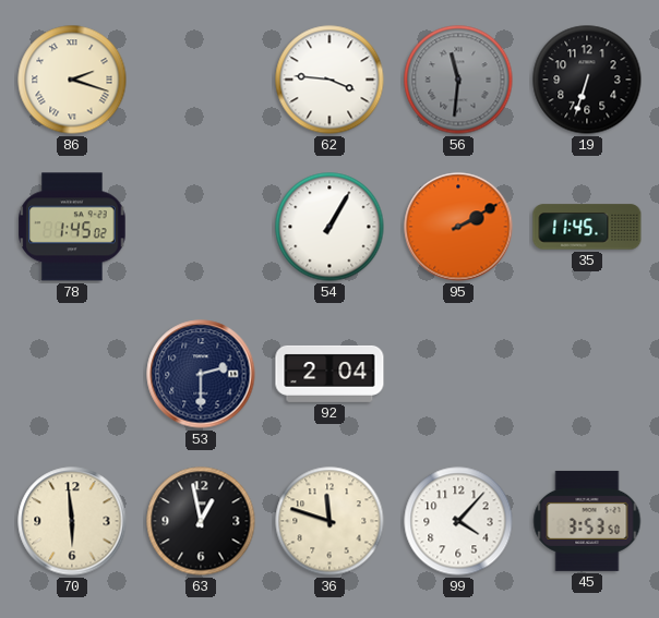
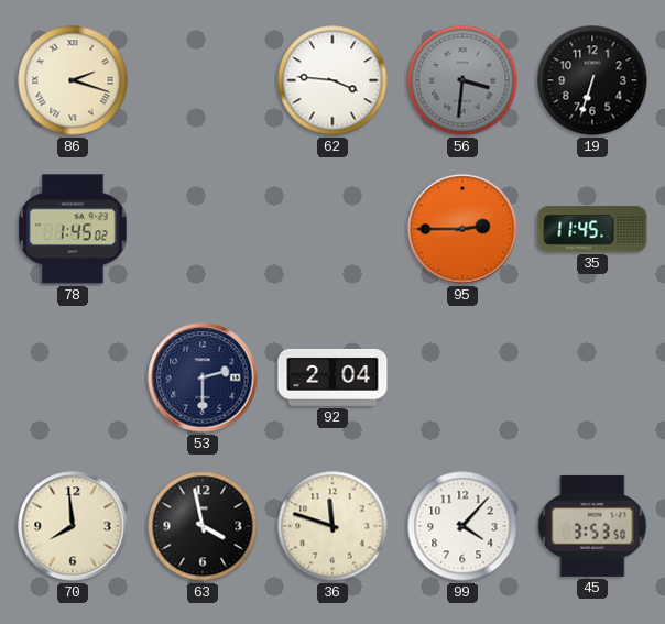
56: 11:31 -> 3:31 (462, 80)
54: 1:05 -> none (329, 227)
95: 2:10 -> 2:45 (462, 229)
70: 5:59 -> 7:59 (73, 526)
63: 12:58 -> 3:58 (203, 526)
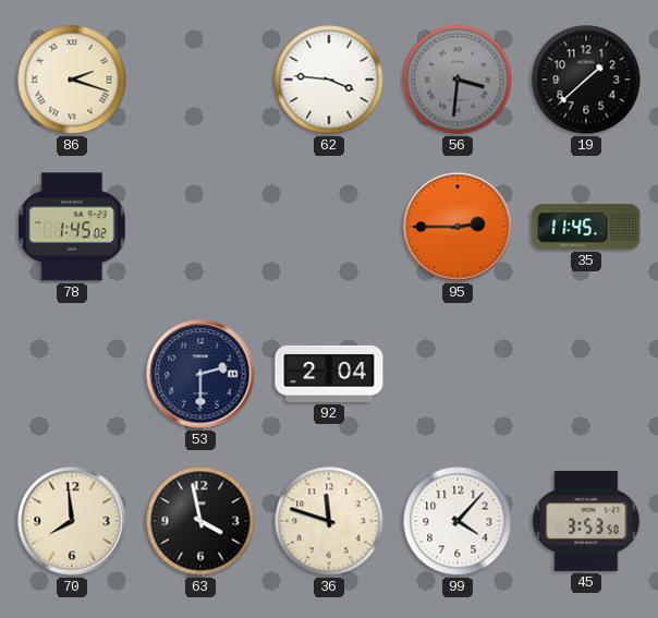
19: 6:33 -> 1:38 (586, 80)
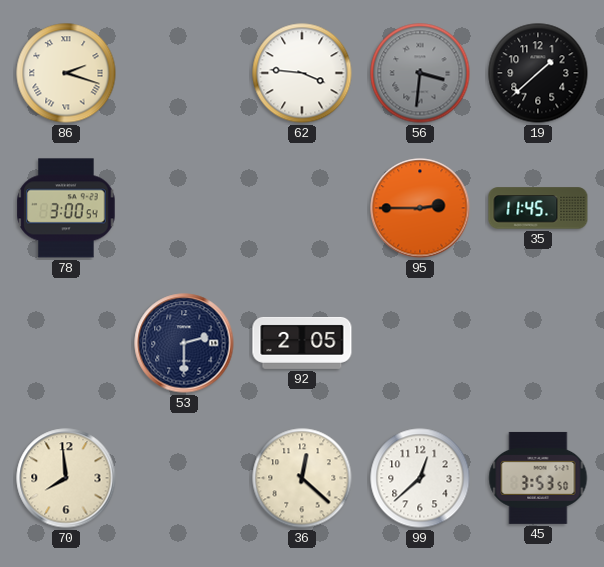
78: 1:45 -> 3:00 (66, 208)
92: 2:04 -> 2:05 (302, 343)
63: 3:58 -> none (200, 521)
36: 11:48 -> 12:22 (302, 478)
99: 4:07 -> 12:38 (420, 478)
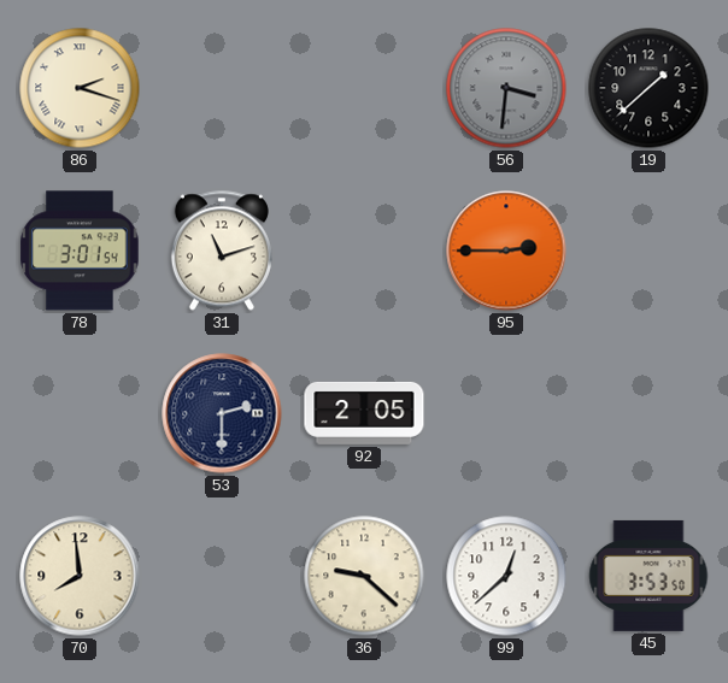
62: 3:46 -> none (302, 73)
78: 3:00 -> 3:01 (80, 251)
31: none -> 11:12 (222, 251)
35: 11:45 -> none (538, 208)
36: 12:22 -> 9:22 (364, 576)
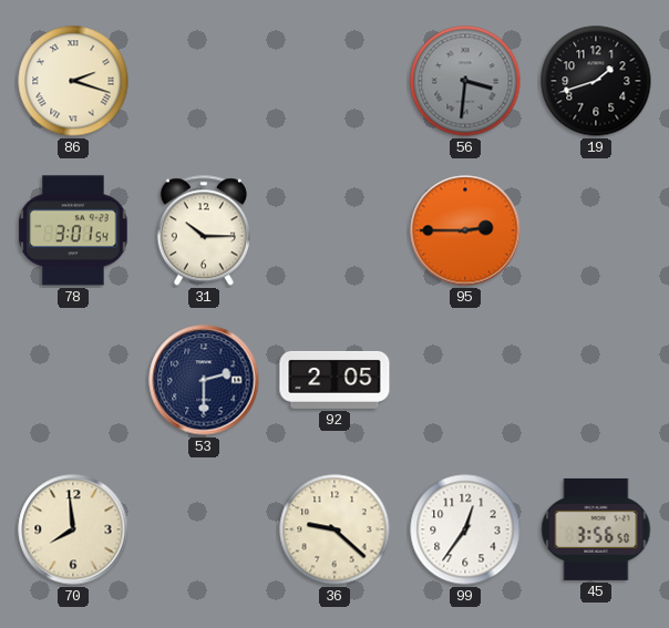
19: 1:38 -> 1:42 (596, 81)
31: 11:12 -> 10:15 (204, 230)
99: 12:38 -> 12:36 (465, 529)
45: 3:53 -> 3:56 (596, 529)
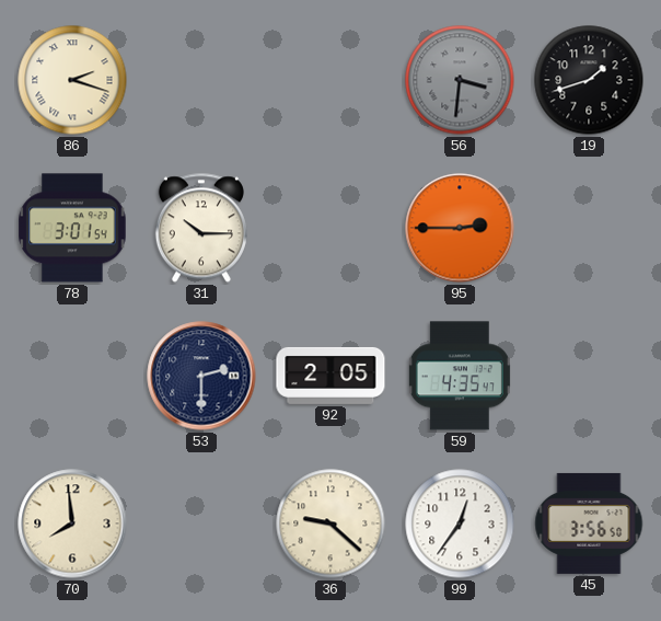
59: none -> 4:35 (460, 376)
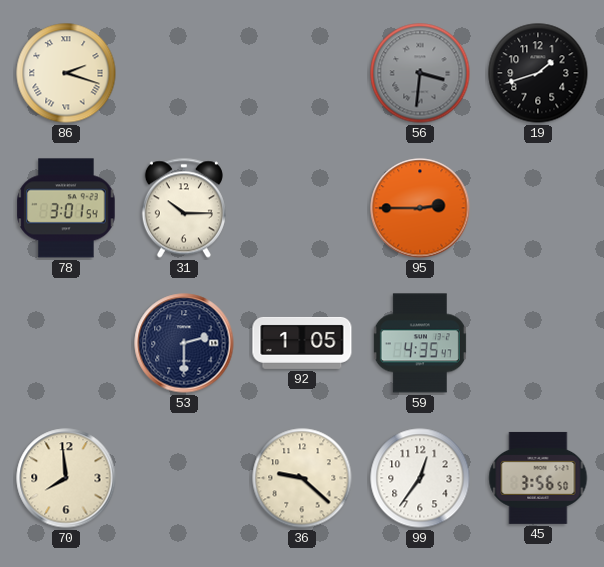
92: 2:05 -> 1:05 (302, 343)
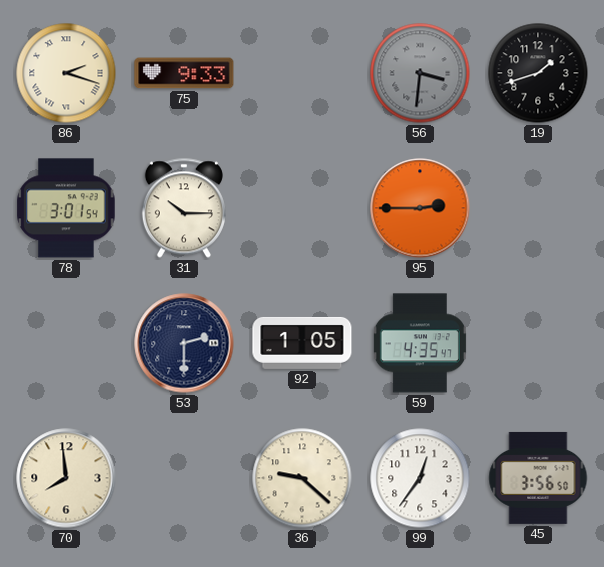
75: none -> 9:33 (184, 73)
